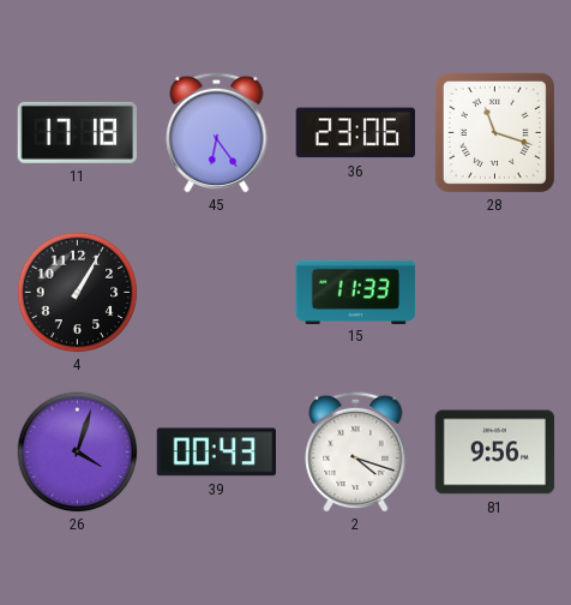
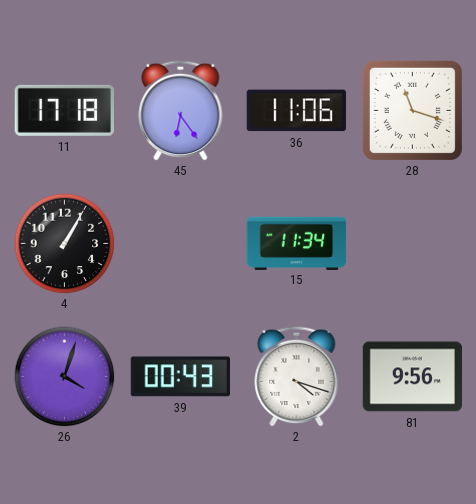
36: 23:06 -> 11:06 (296, 111)
15: 11:33 -> 11:34 (297, 243)
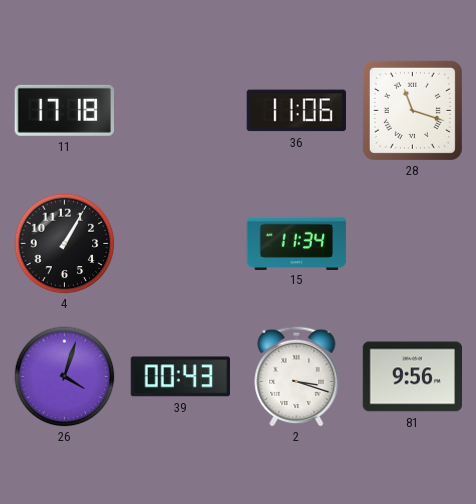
45: 6:24 -> none (181, 110)
2: 4:18 -> 3:18 (297, 376)
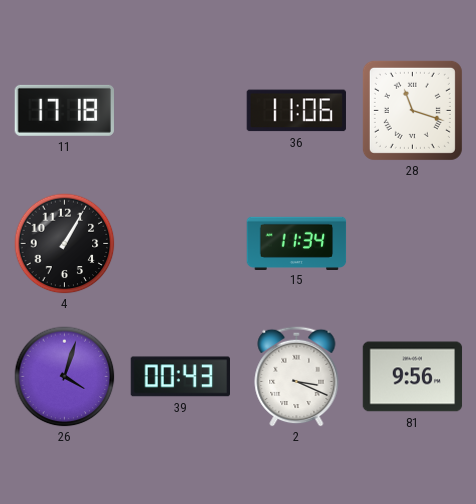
2: 3:18 -> 3:19 (297, 376)
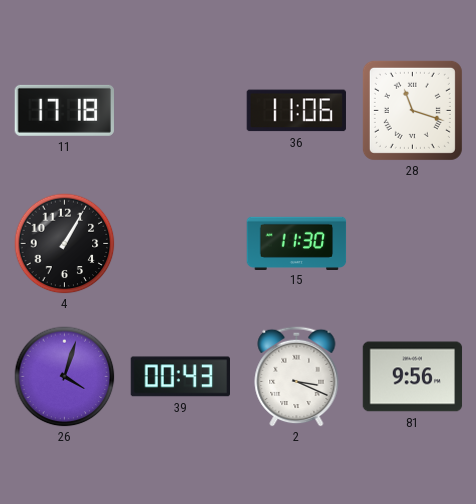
15: 11:34 -> 11:30 (297, 243)
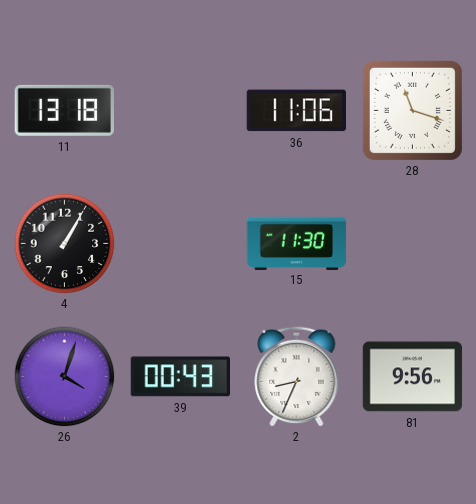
11: 17:18 -> 13:18 (64, 110)
2: 3:19 -> 8:34 (297, 376)
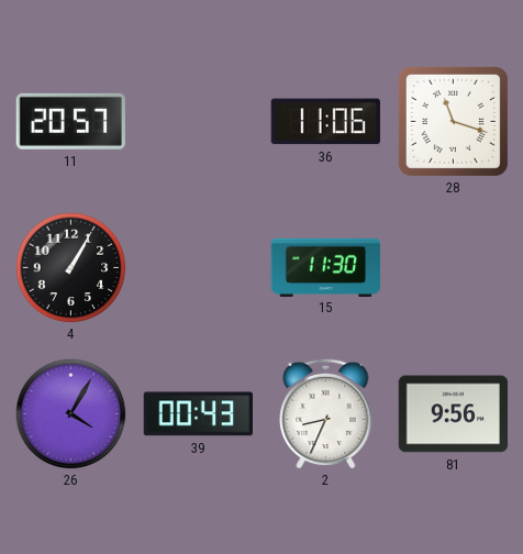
11: 13:18 -> 20:57 (70, 121)
26: 4:03 -> 4:05 (71, 414)
